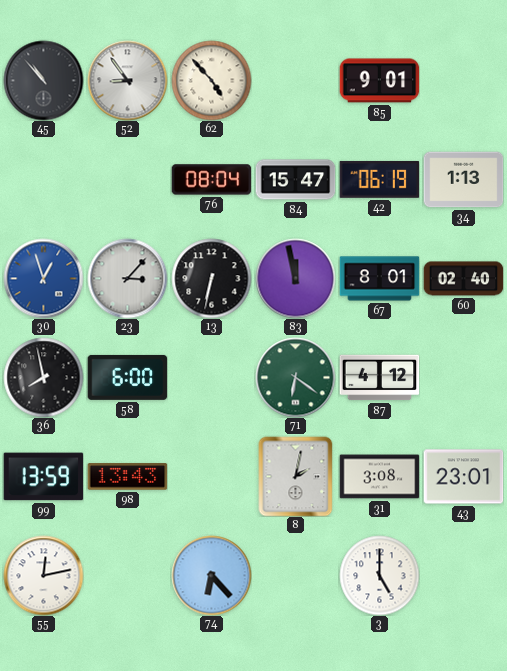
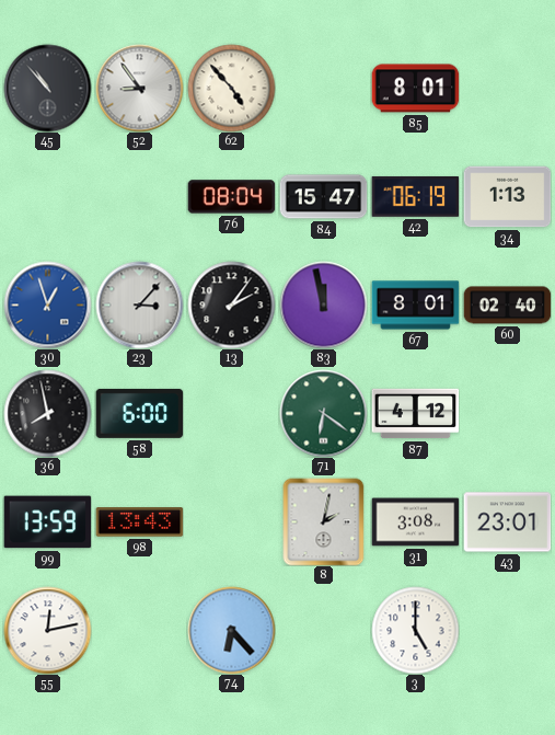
85: 9:01 -> 8:01 (415, 89)
13: 6:32 -> 2:06 (231, 305)
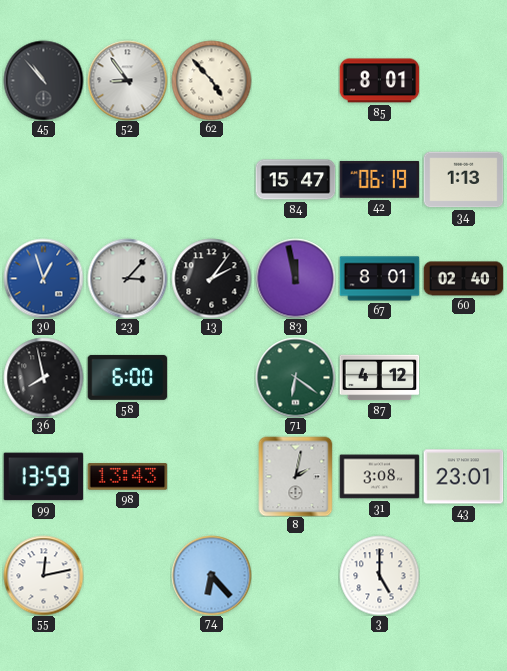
76: 08:04 -> none (231, 197)
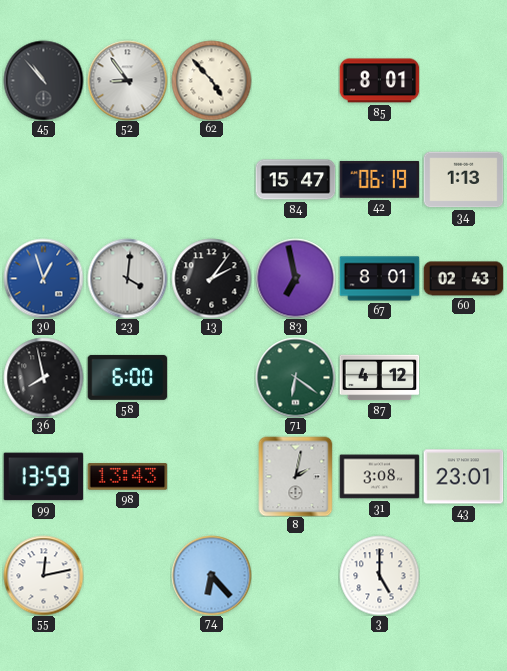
23: 3:07 -> 4:01 (127, 278)
83: 11:58 -> 6:58 (295, 278)
60: 02:40 -> 02:43 (463, 279)
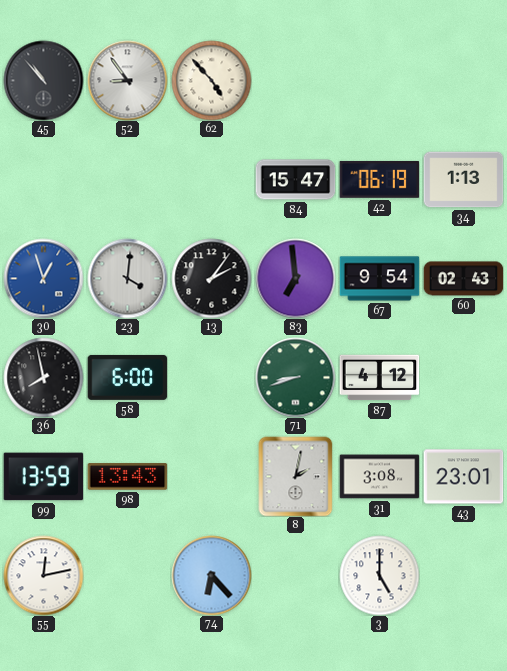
85: 8:01 -> none (379, 81)
83: 6:58 -> 6:59 (295, 278)
67: 8:01 -> 9:54 (379, 279)
71: 6:21 -> 8:42 (295, 377)
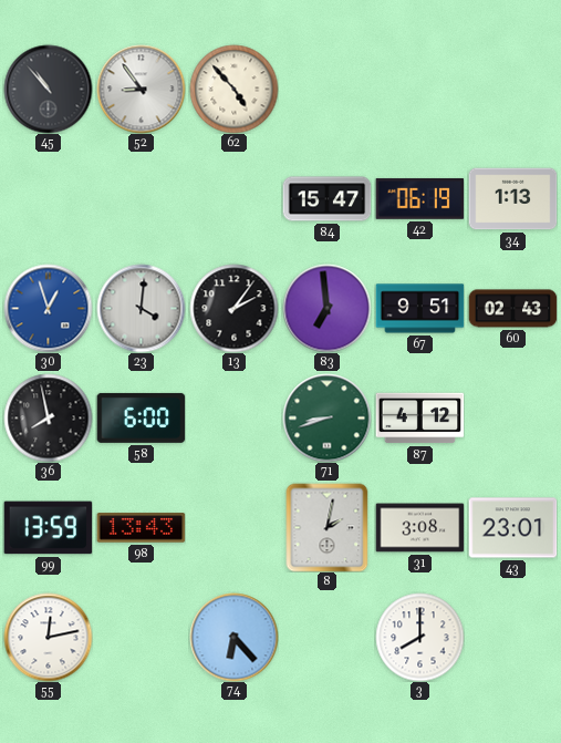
67: 9:54 -> 9:51 (419, 309)
3: 5:00 -> 8:00 (419, 637)
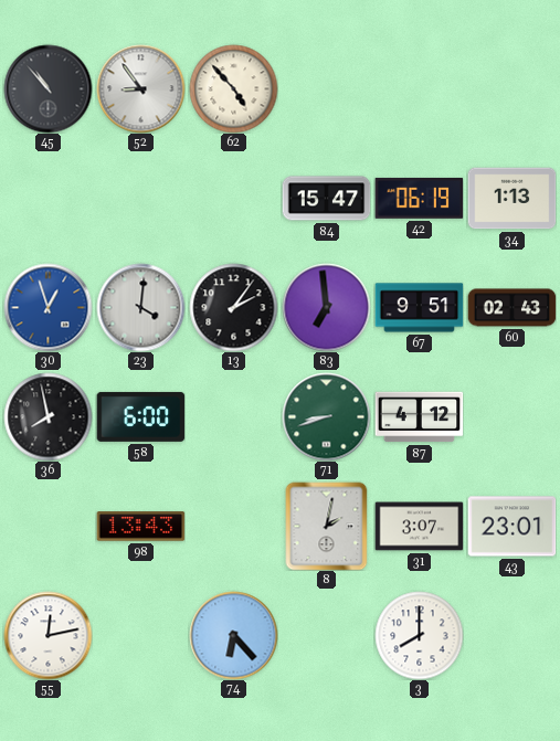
99: 13:59 -> none (48, 528)
31: 3:08 -> 3:07 (419, 527)
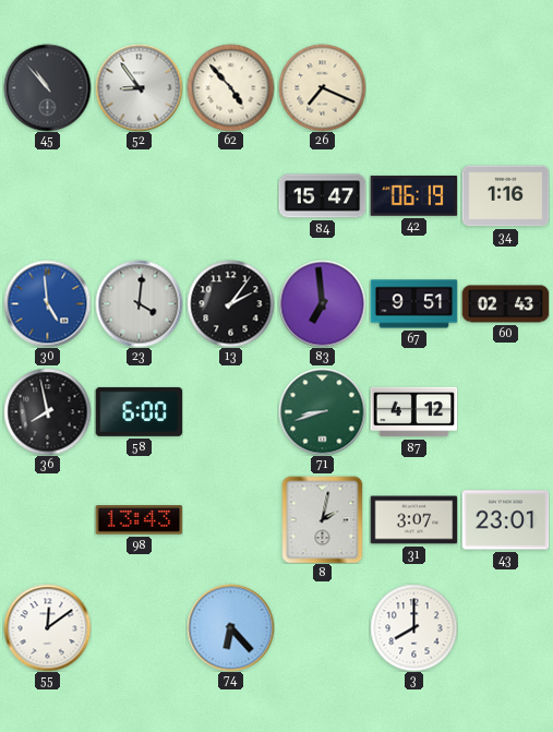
26: none -> 7:19 (322, 87)
34: 1:13 -> 1:16 (505, 196)
30: 12:57 -> 4:59 (47, 303)
55: 12:13 -> 12:09 (47, 627)
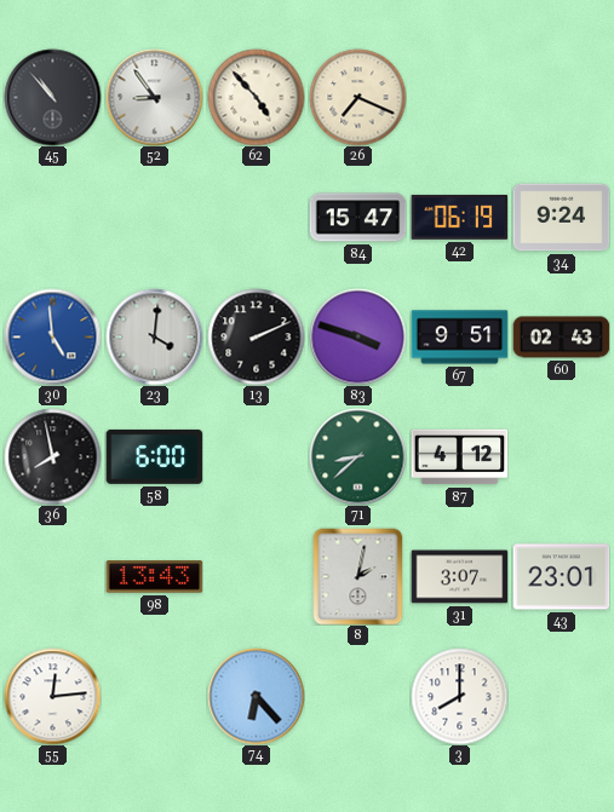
34: 1:16 -> 9:24 (561, 218)
13: 2:06 -> 2:11 (256, 336)
83: 6:59 -> 3:48 (357, 336)
71: 8:42 -> 8:38 (357, 456)
55: 12:09 -> 12:14 (52, 696)
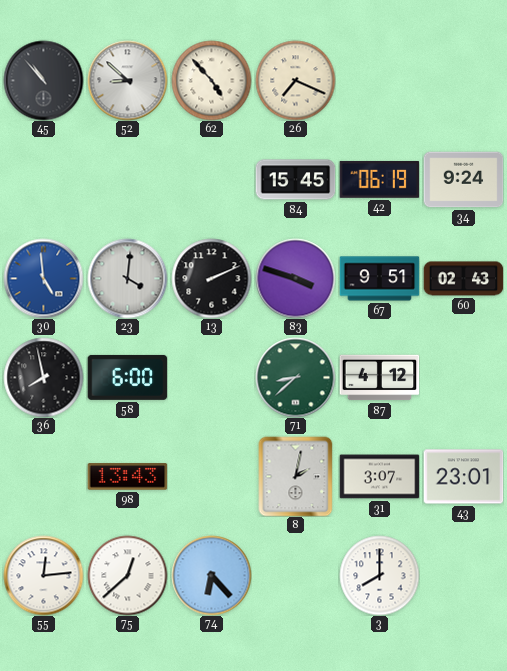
52: 8:54 -> 8:52 (127, 80)
84: 15:47 -> 15:45 (295, 180)
75: none -> 12:38 (127, 575)
